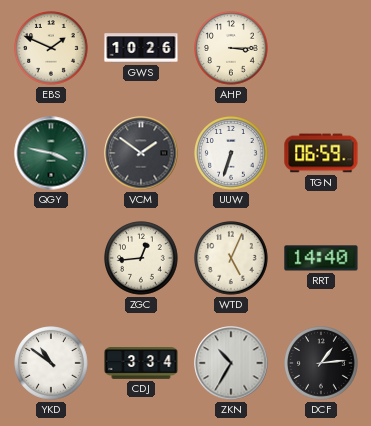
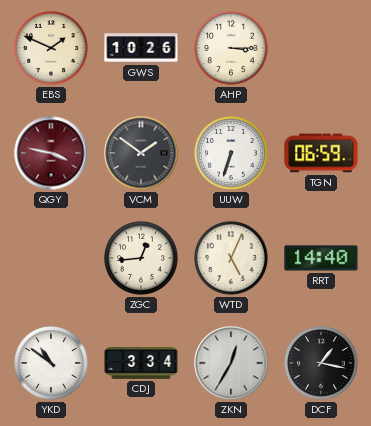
QGY dial: green -> burgundy (51, 153)
ZKN: 10:35 -> 12:35 (231, 363)
DCF: 1:14 -> 1:17 (321, 363)
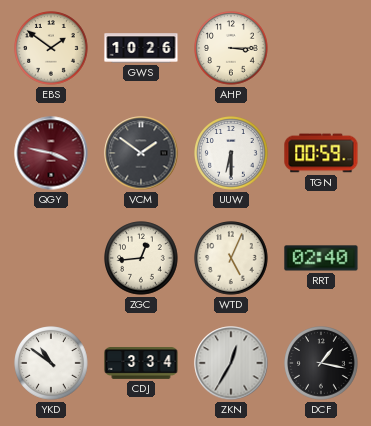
EBS: 1:49 -> 1:51 (51, 48)
UUW: 6:33 -> 6:30 (231, 153)
TGN: 06:59 -> 00:59 (321, 153)
RRT: 14:40 -> 02:40 (321, 258)
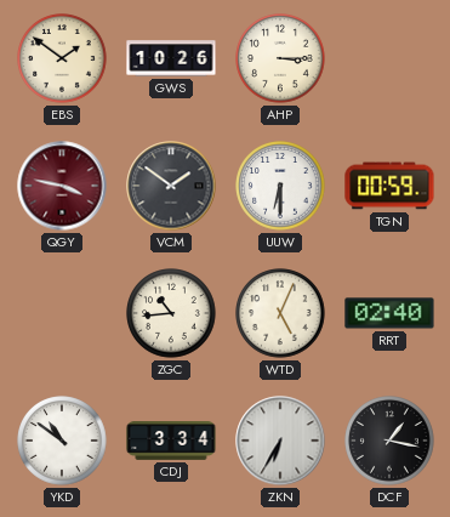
ZGC: 12:44 -> 10:44 (171, 313)
ZKN: 12:35 -> 6:35 (280, 441)
